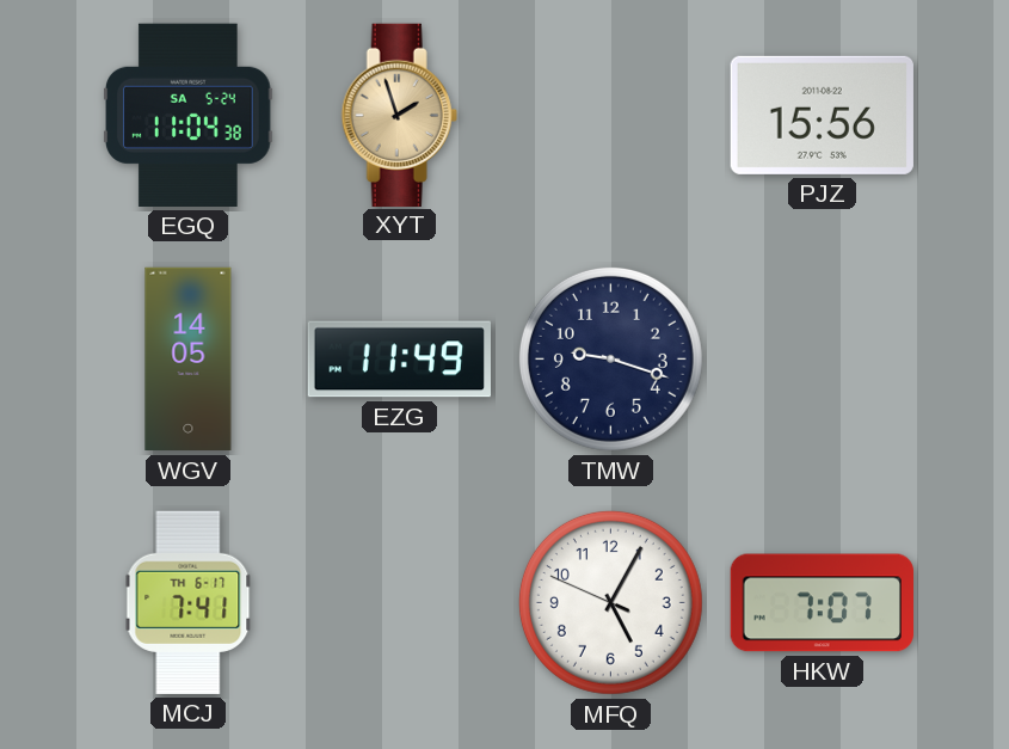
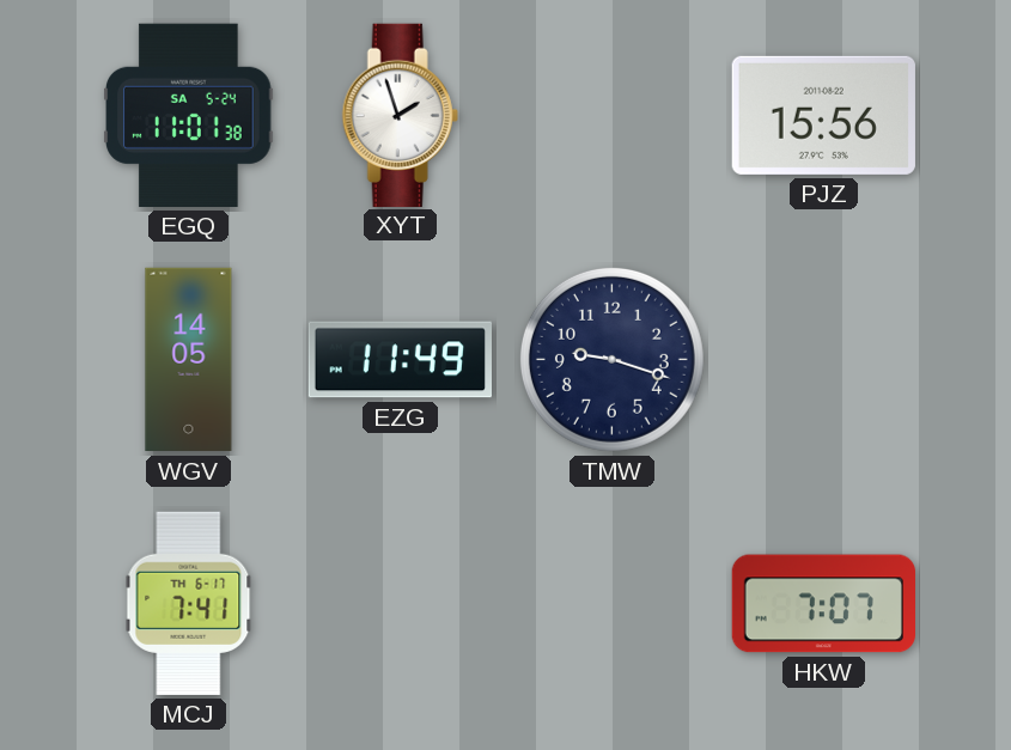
EGQ: 11:04 -> 11:01 (189, 115)
XYT dial: champagne -> white (400, 115)
MFQ: 5:04 -> none (610, 602)
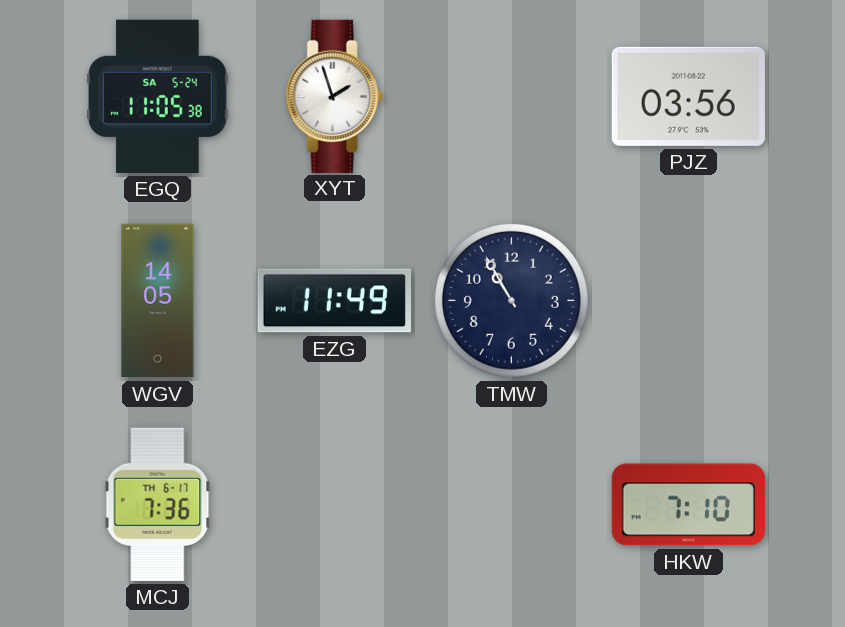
EGQ: 11:01 -> 11:05 (158, 96)
PJZ: 15:56 -> 03:56 (688, 96)
TMW: 9:18 -> 10:55 (511, 300)
MCJ: 7:41 -> 7:36 (158, 504)
HKW: 7:07 -> 7:10 (688, 505)
